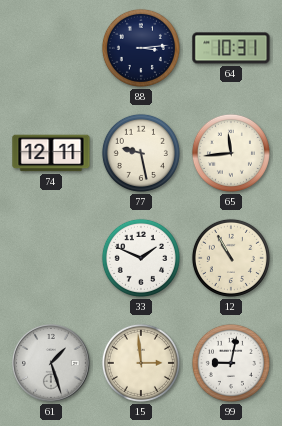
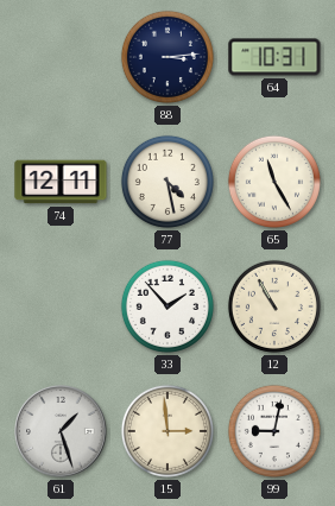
77: 9:28 -> 4:28 (167, 182)
65: 11:44 -> 11:25 (274, 182)
33: 1:49 -> 1:53 (167, 306)
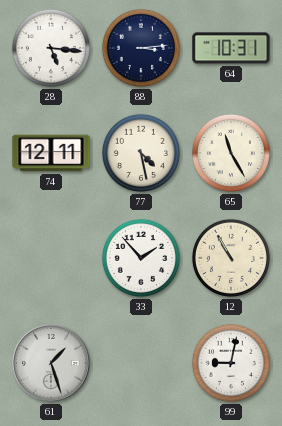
28: none -> 5:16 (51, 48)
15: 2:59 -> none (167, 431)
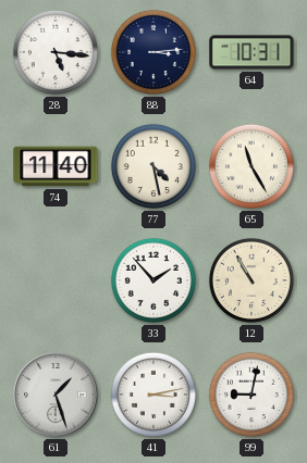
74: 12:11 -> 11:40 (56, 166)
41: none -> 3:13 (153, 395)
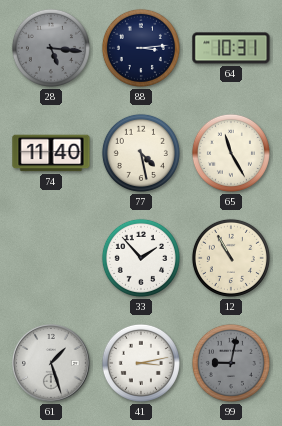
28 dial: white -> grey (51, 48)
99 dial: white -> grey (231, 363)
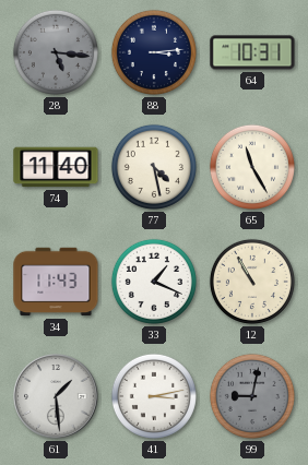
34: none -> 11:43 (56, 282)
33: 1:53 -> 1:19 (154, 282)
61: 1:27 -> 1:29 (57, 397)
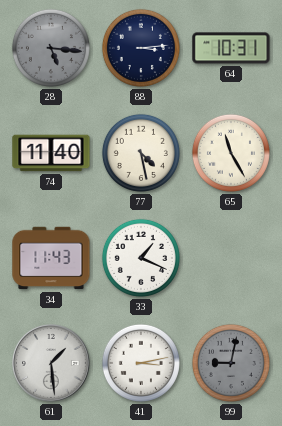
12: 10:55 -> none (252, 282)
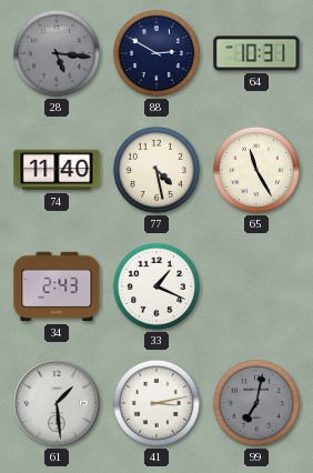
88: 3:14 -> 2:50 (156, 53)
34: 11:43 -> 2:43 (57, 286)
99: 9:02 -> 7:02 (256, 403)
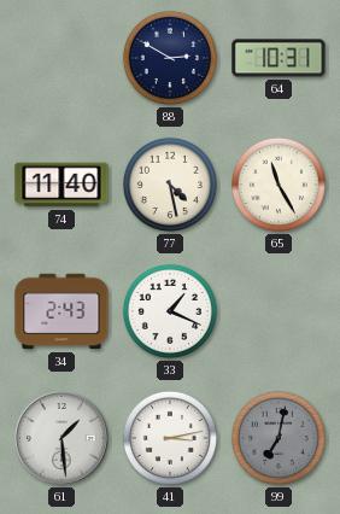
28: 5:16 -> none (57, 53)
